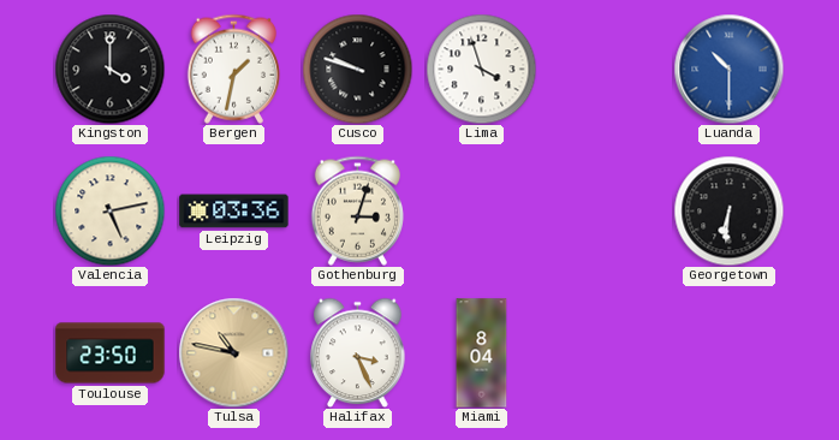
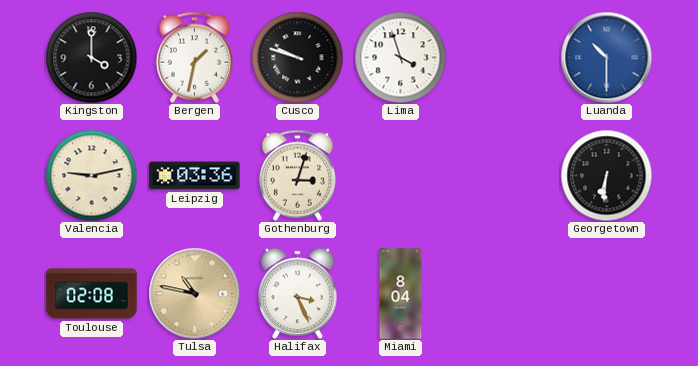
Valencia: 5:13 -> 9:13 (91, 175)
Toulouse: 23:50 -> 02:08 (92, 294)
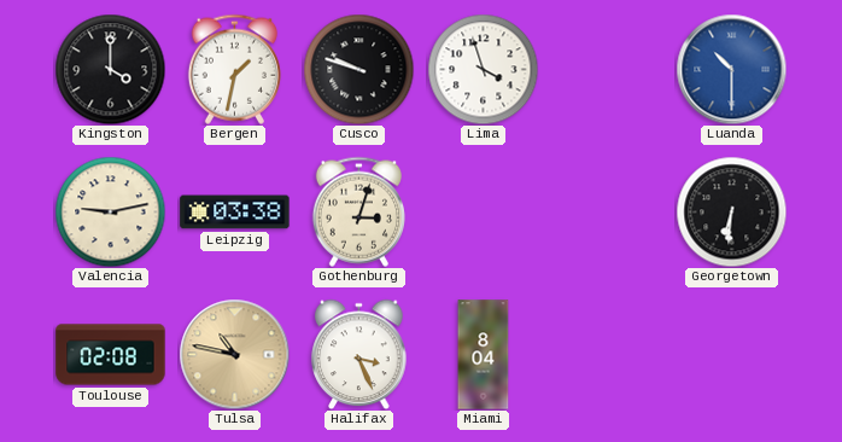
Leipzig: 03:36 -> 03:38 (235, 213)
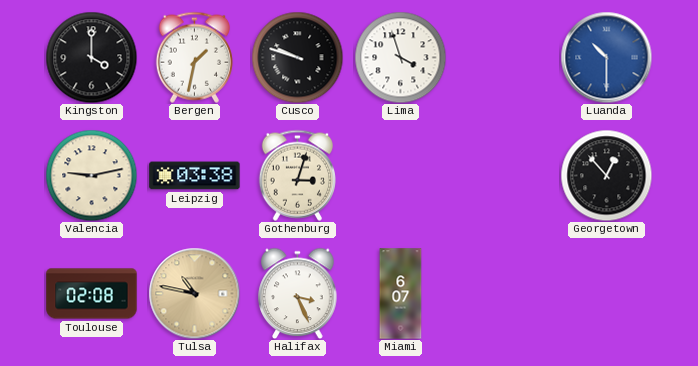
Georgetown: 6:31 -> 12:53 (606, 175)
Miami: 8:04 -> 6:07 (401, 294)
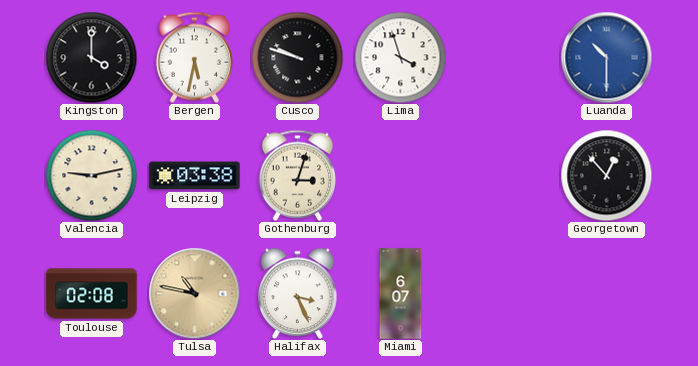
Bergen: 1:32 -> 5:32 (194, 57)
